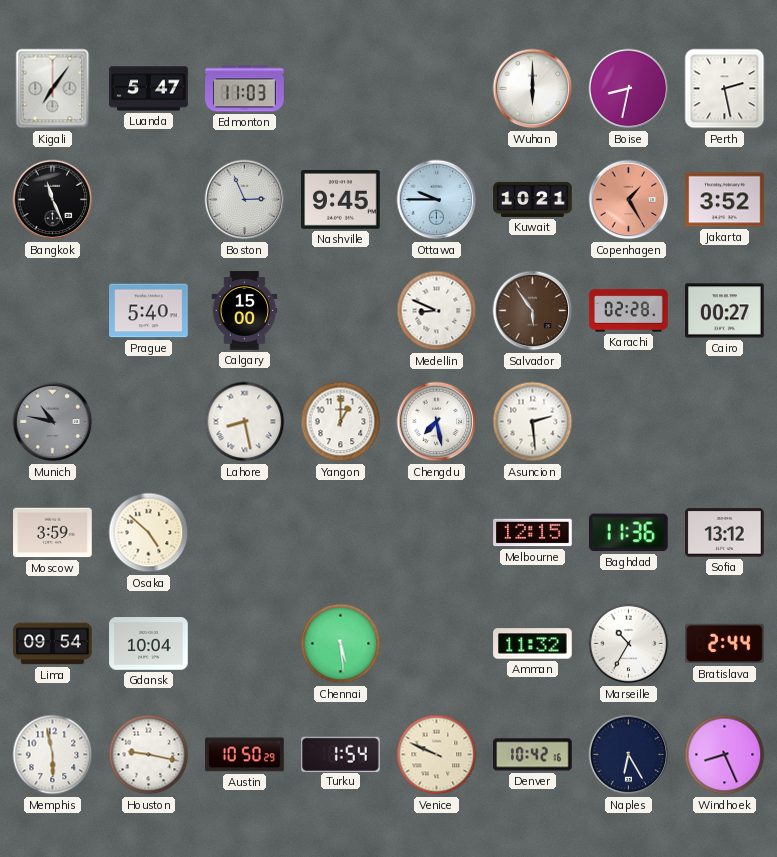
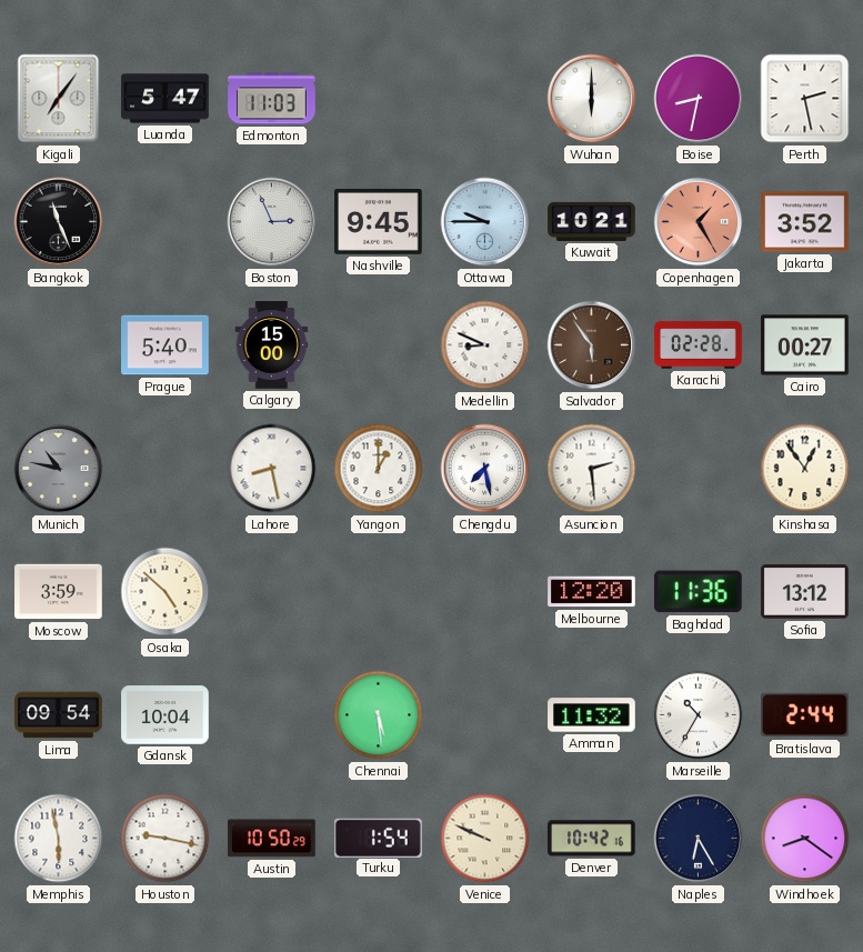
Kinshasa: none -> 12:54 (805, 469)
Melbourne: 12:15 -> 12:20 (592, 592)
Windhoek: 8:26 -> 8:21 (805, 839)
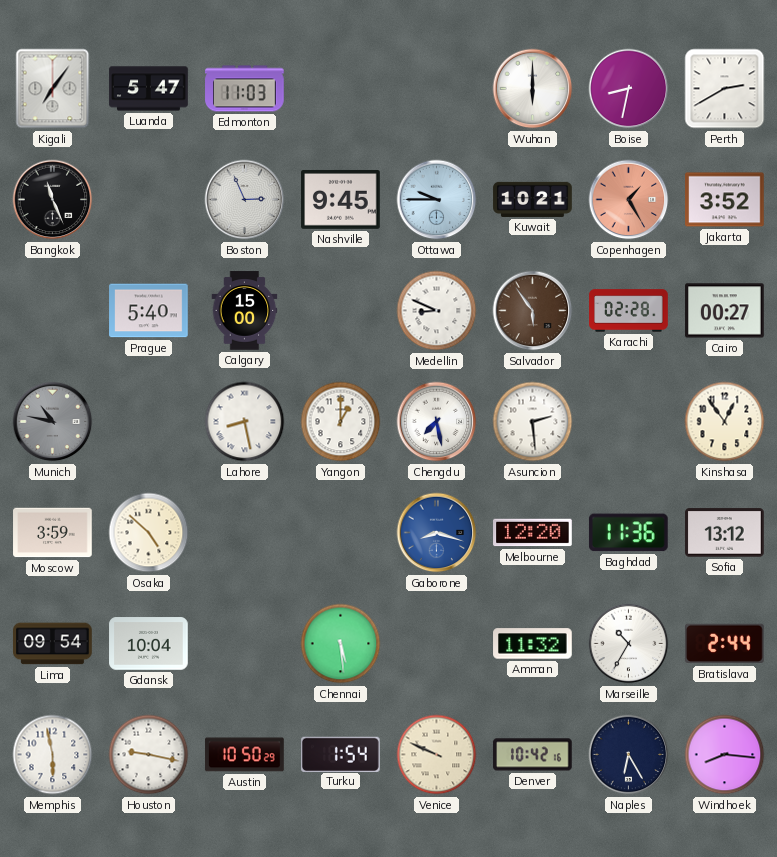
Perth: 2:28 -> 2:40 (725, 89)
Gaborone: none -> 8:18 (437, 533)
Windhoek: 8:21 -> 8:16 (725, 755)
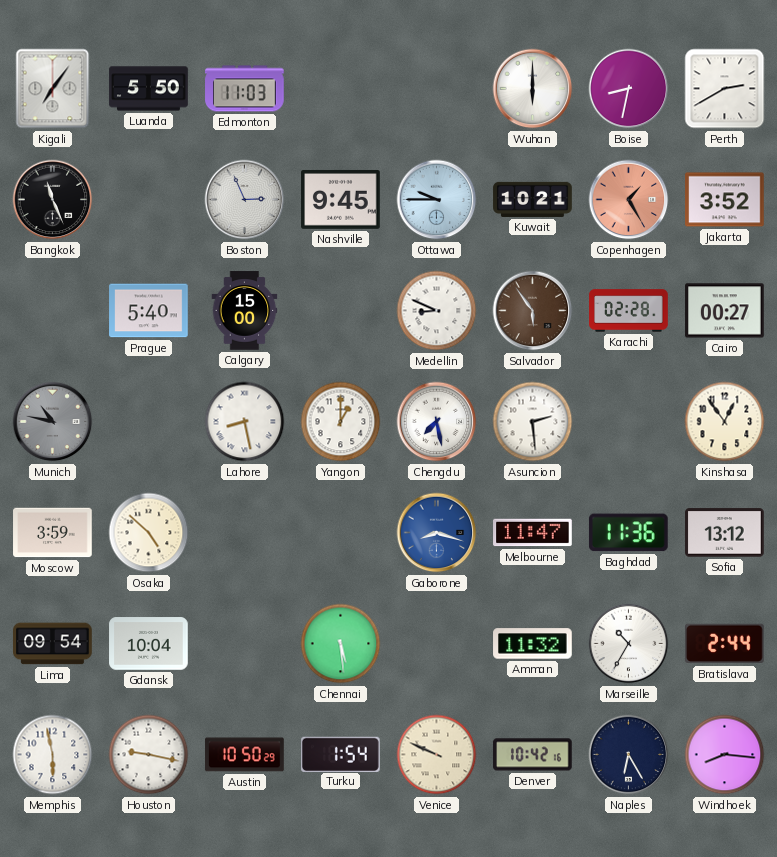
Luanda: 5:47 -> 5:50 (149, 89)
Melbourne: 12:20 -> 11:47 (533, 533)
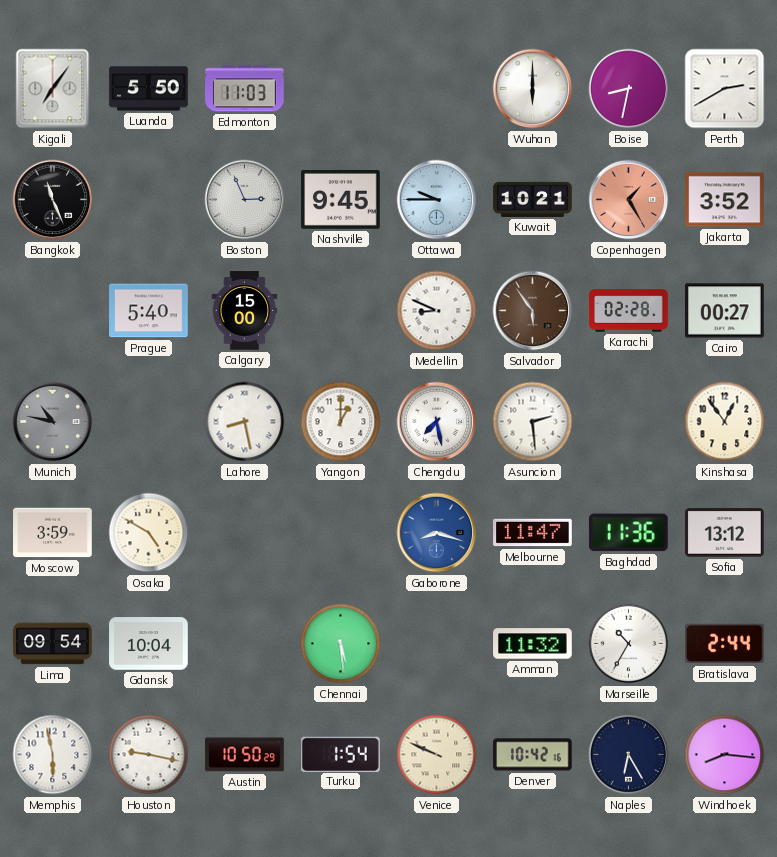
Osaka: 4:52 -> 4:50 (149, 533)
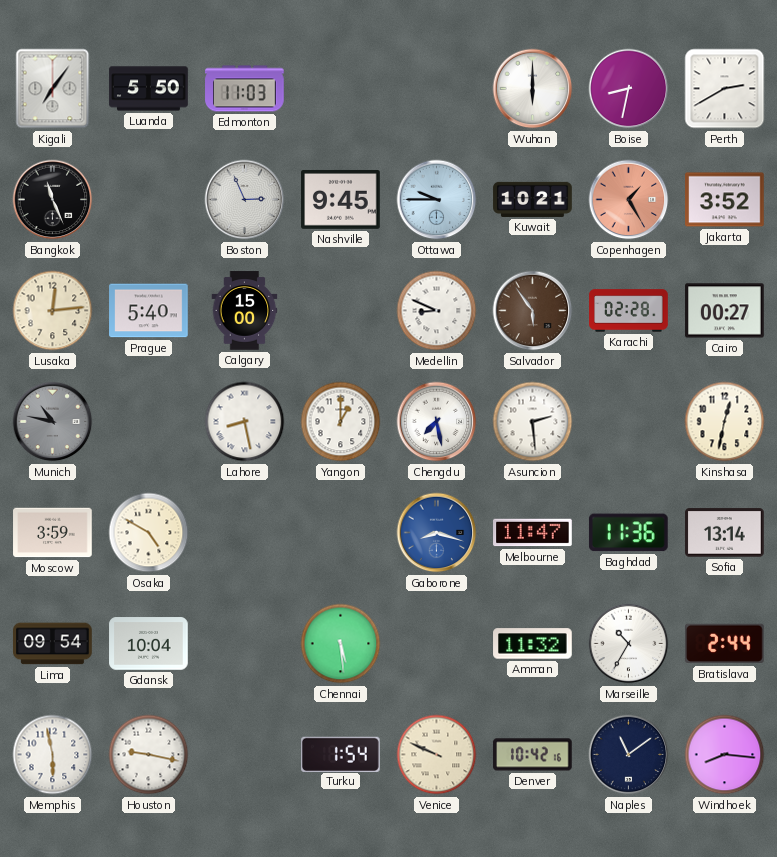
Lusaka: none -> 12:14 (53, 311)
Kinshasa: 12:54 -> 12:32 (725, 422)
Sofia: 13:12 -> 13:14 (725, 533)
Austin: 10:50 -> none (245, 755)
Naples: 6:25 -> 11:09 (629, 755)
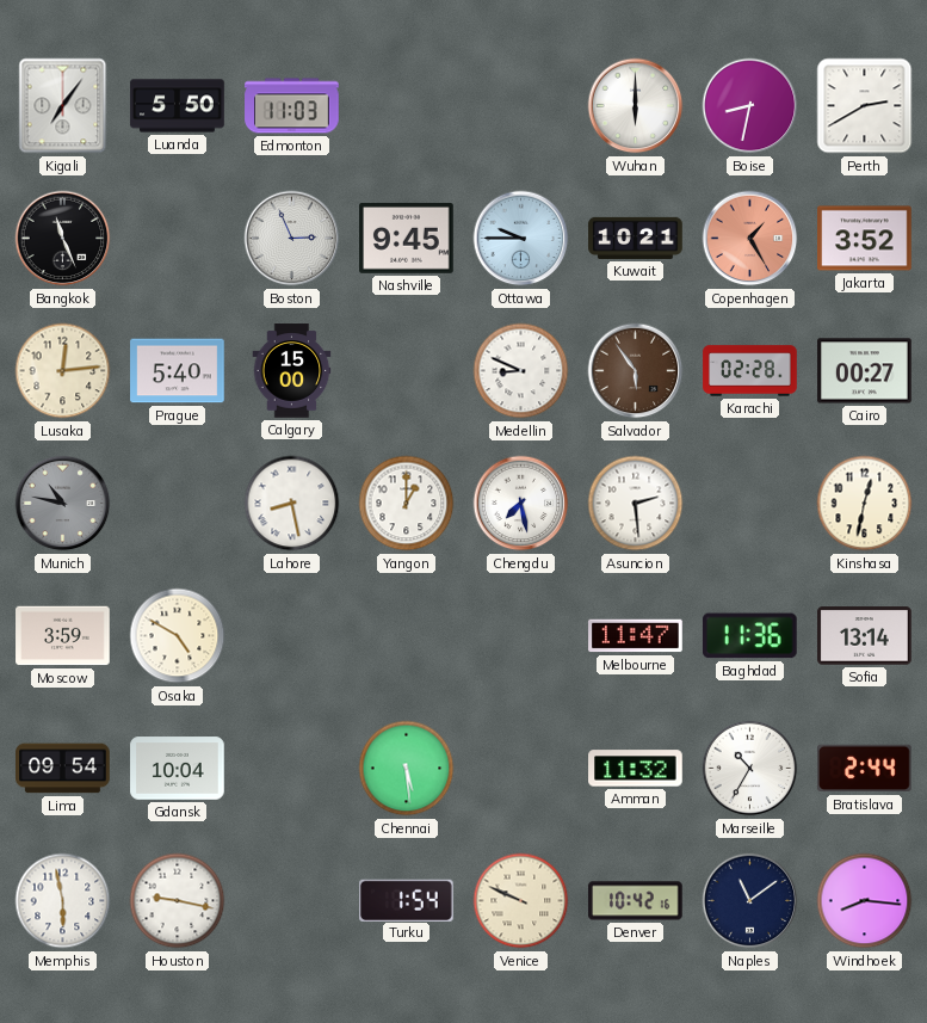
Gaborone: 8:18 -> none (437, 533)
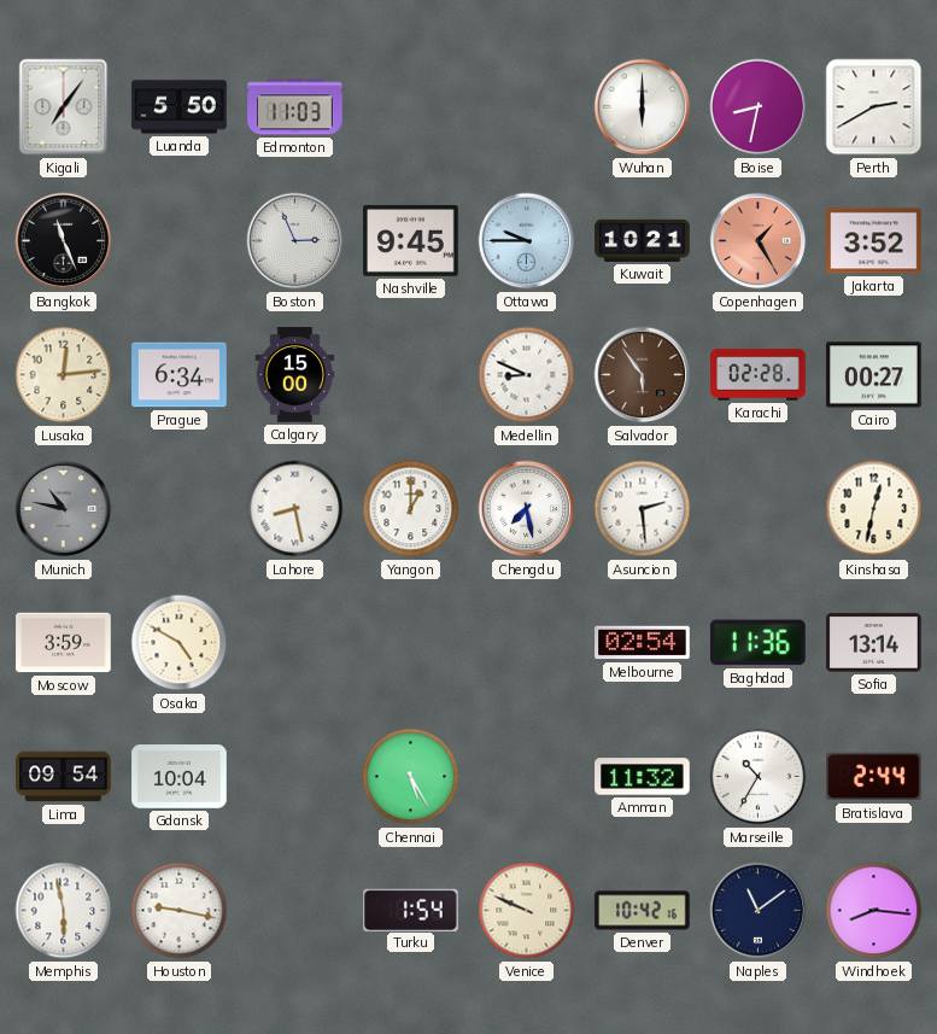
Prague: 5:40 -> 6:34 (180, 375)
Melbourne: 11:47 -> 02:54 (643, 643)
Chennai: 5:29 -> 5:25 (411, 777)
